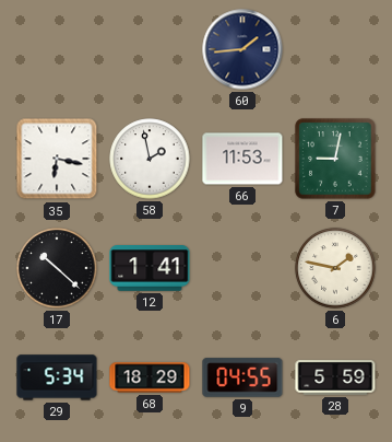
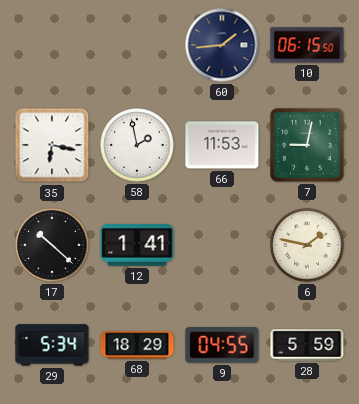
10: none -> 06:15 (307, 45)
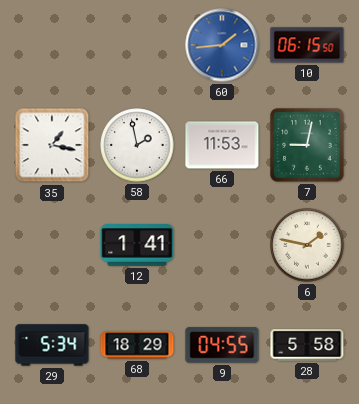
60 dial: navy -> blue (222, 45)
35: 6:17 -> 1:17 (52, 145)
17: 10:22 -> none (52, 245)
28: 5:59 -> 5:58 (307, 345)
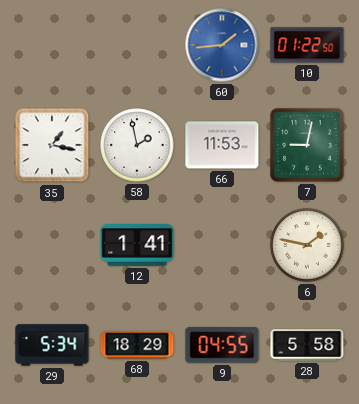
10: 06:15 -> 01:22 (307, 45)
